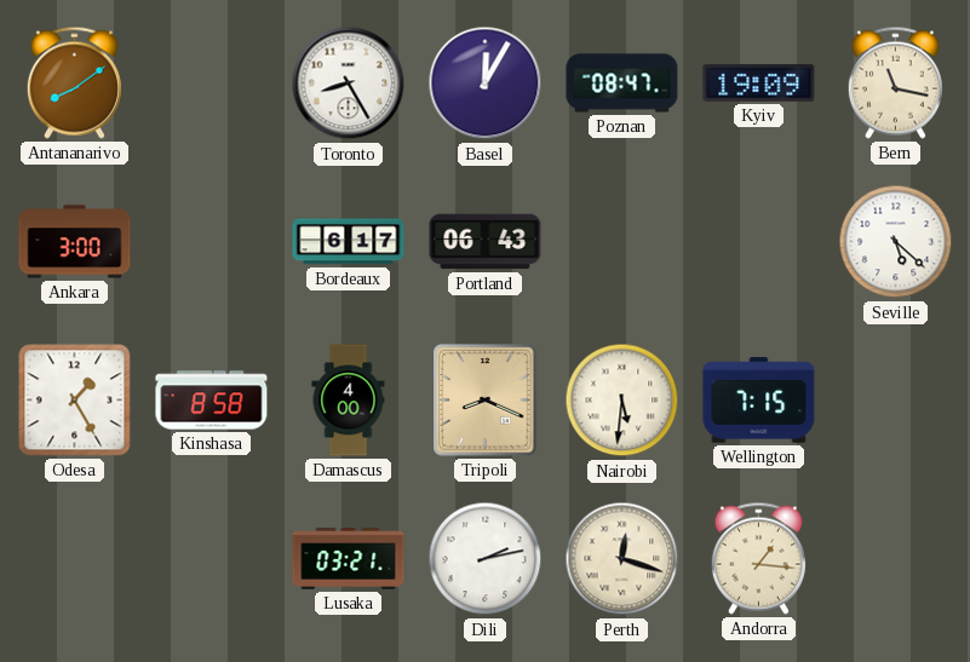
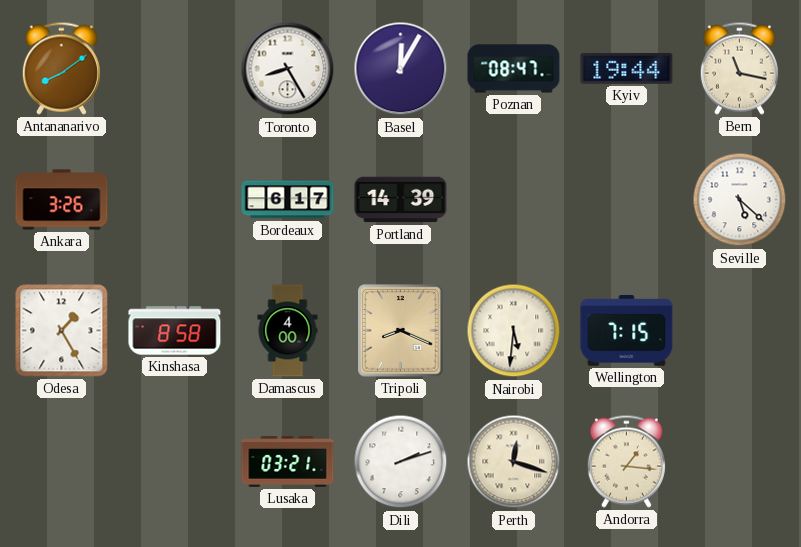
Kyiv: 19:09 -> 19:44 (627, 68)
Ankara: 3:00 -> 3:26 (62, 200)
Portland: 06:43 -> 14:39 (401, 200)
Dili: 2:13 -> 2:12 (401, 462)
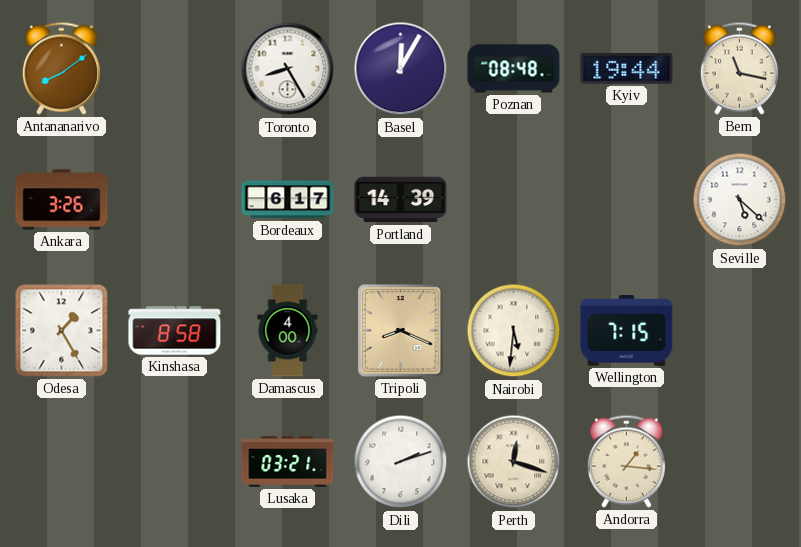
Poznan: 08:47 -> 08:48 (514, 69)
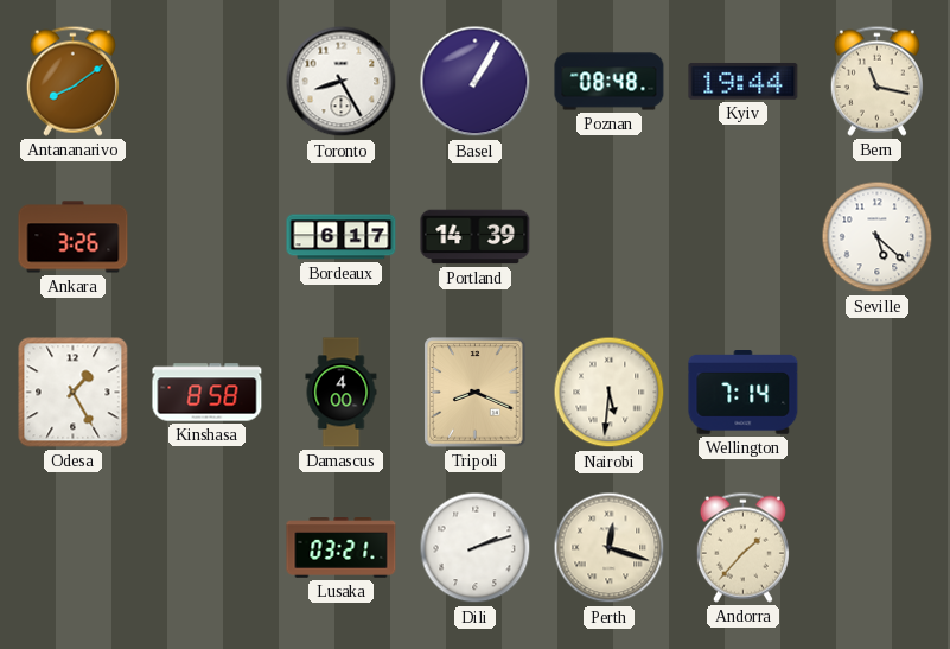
Basel: 12:05 -> 1:05 (476, 82)
Wellington: 7:15 -> 7:14 (744, 393)
Andorra: 1:16 -> 1:37 (742, 547)
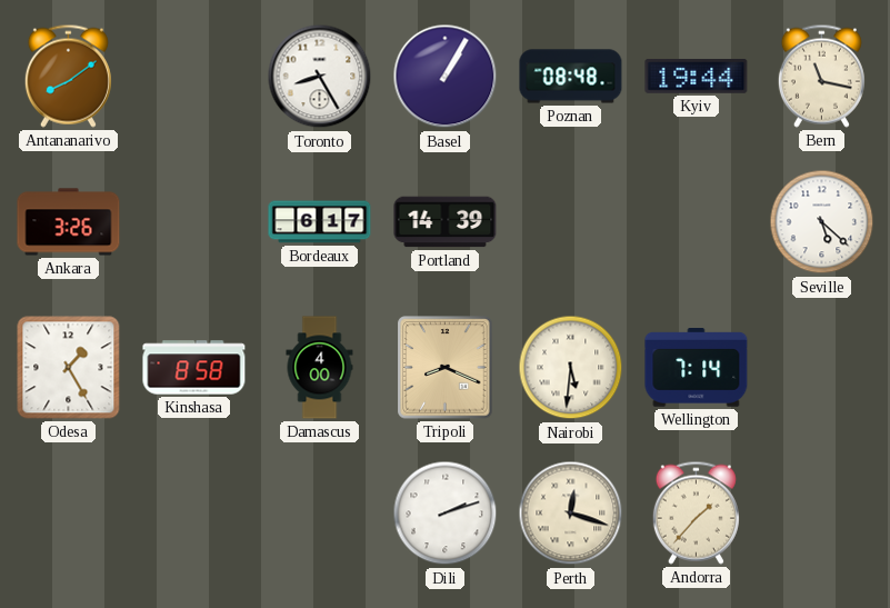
Lusaka: 03:21 -> none (342, 548)
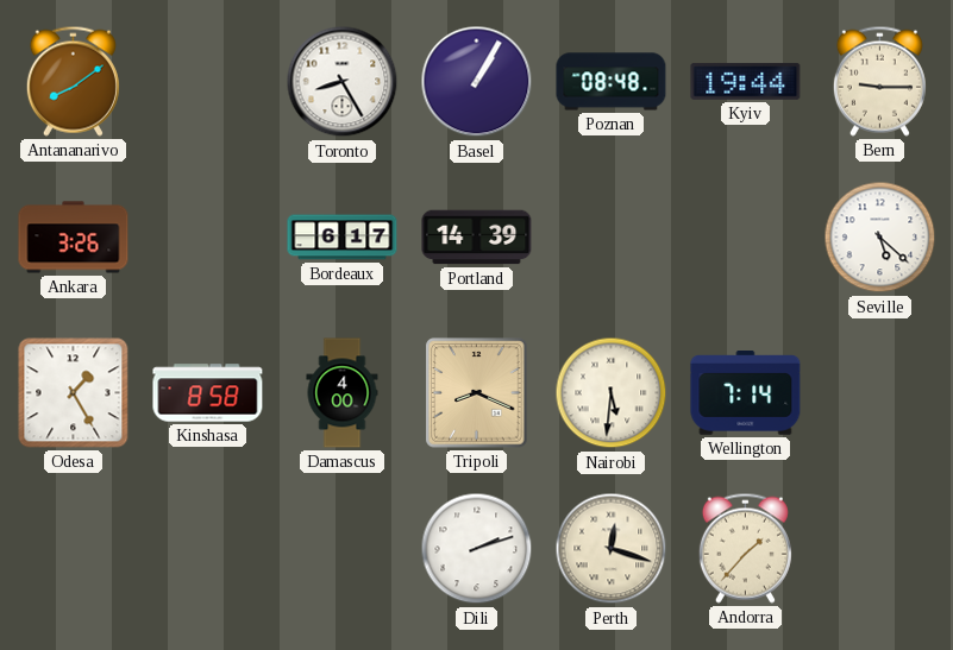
Bern: 11:17 -> 9:15 (879, 81)
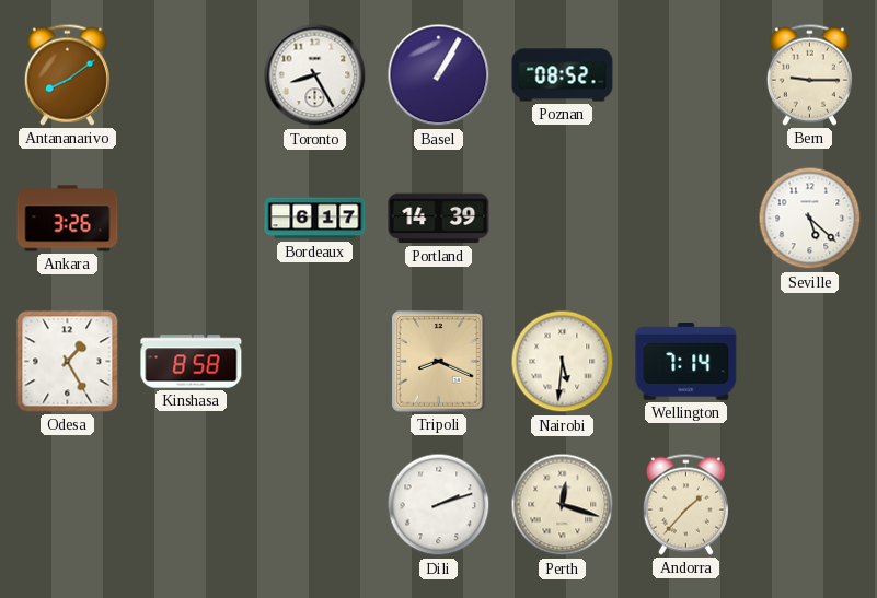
Poznan: 08:48 -> 08:52 (563, 75)
Kyiv: 19:44 -> none (746, 81)
Damascus: 4:00 -> none (343, 393)
